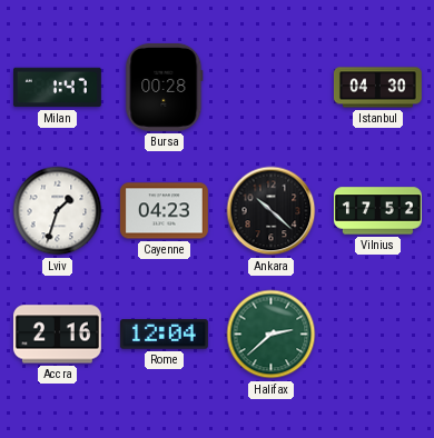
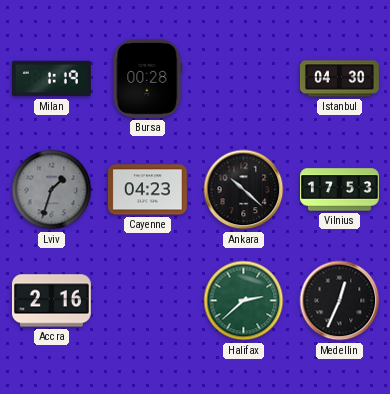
Milan: 1:47 -> 1:19 (52, 79)
Lviv dial: white -> grey (52, 190)
Vilnius: 17:52 -> 17:53 (340, 190)
Rome: 12:04 -> none (164, 335)
Medellin: none -> 12:34 (340, 301)
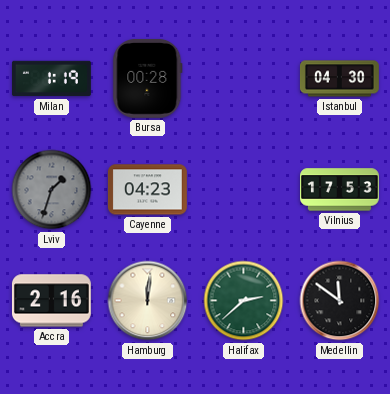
Ankara: 10:22 -> none (244, 190)
Hamburg: none -> 12:01 (148, 301)
Medellin: 12:34 -> 11:51 (340, 301)
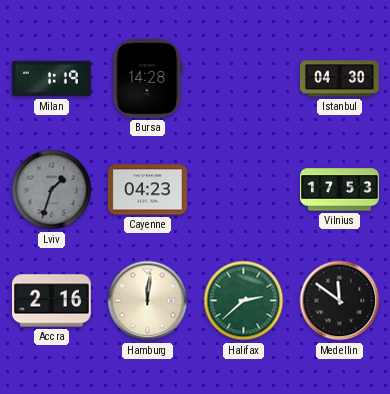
Bursa: 00:28 -> 14:28 (148, 78)
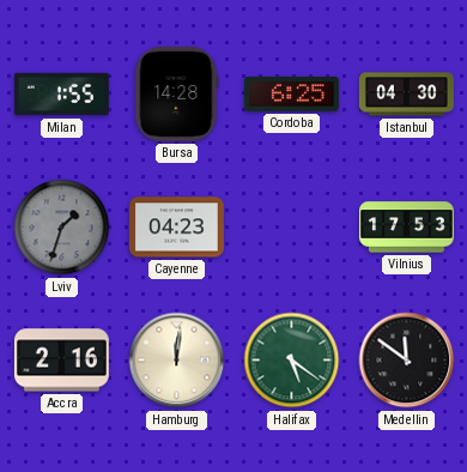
Milan: 1:19 -> 1:55 (62, 95)
Cordoba: none -> 6:25 (291, 93)
Halifax: 2:38 -> 5:21 (292, 361)
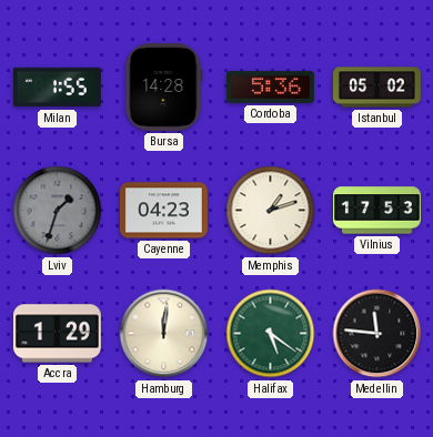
Cordoba: 6:25 -> 5:36 (270, 87)
Istanbul: 04:30 -> 05:02 (377, 88)
Memphis: none -> 1:12 (271, 211)
Accra: 2:16 -> 1:29 (57, 334)
Medellin: 11:51 -> 11:46 (377, 334)
